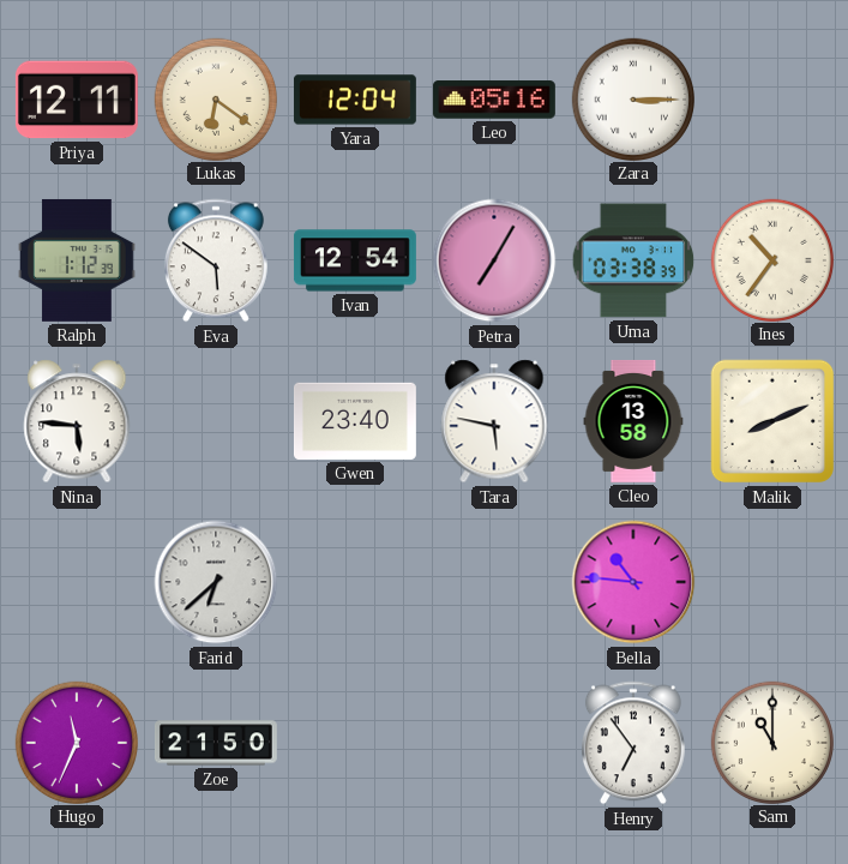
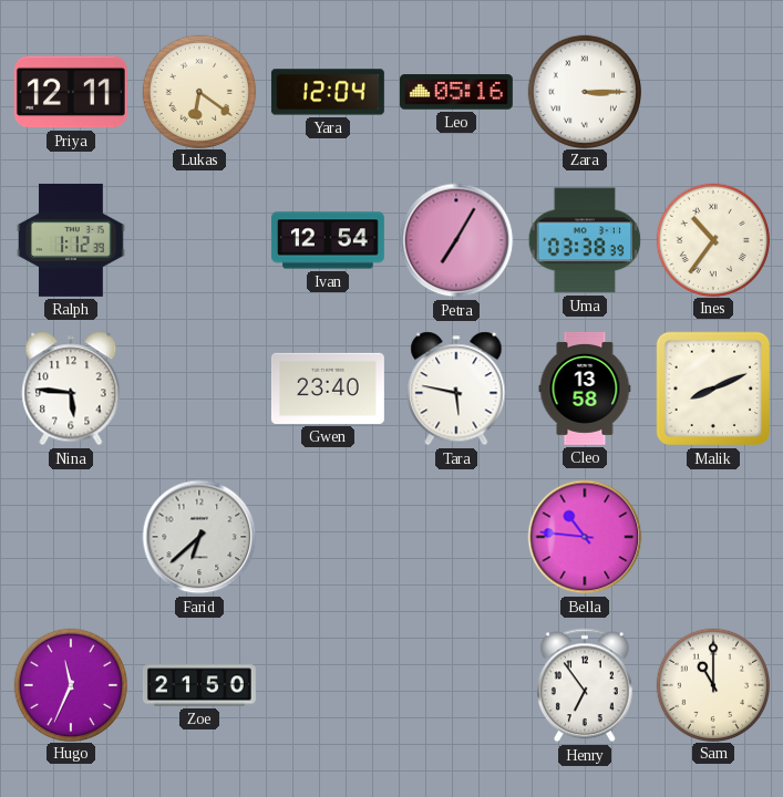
Eva: 5:51 -> none (216, 260)
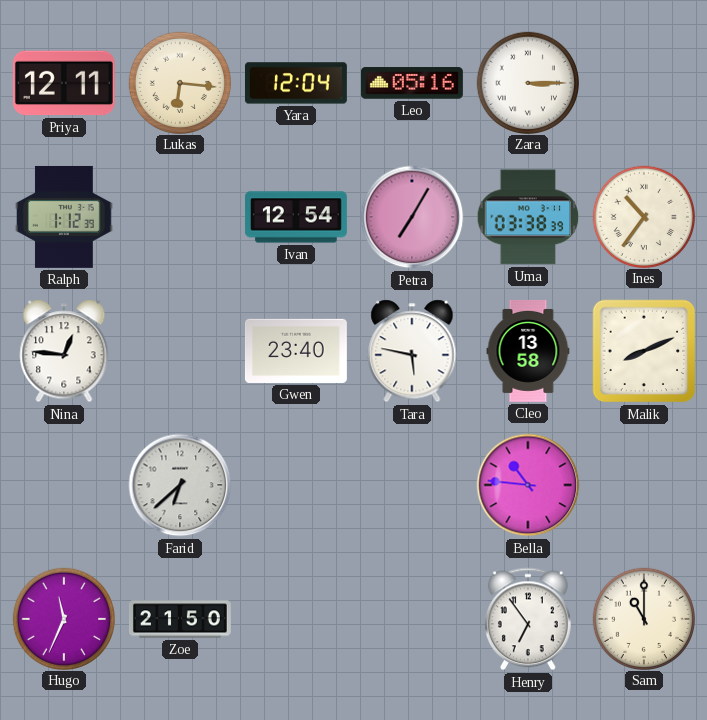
Lukas: 6:21 -> 6:16 (179, 82)
Nina: 5:46 -> 12:46 (64, 351)
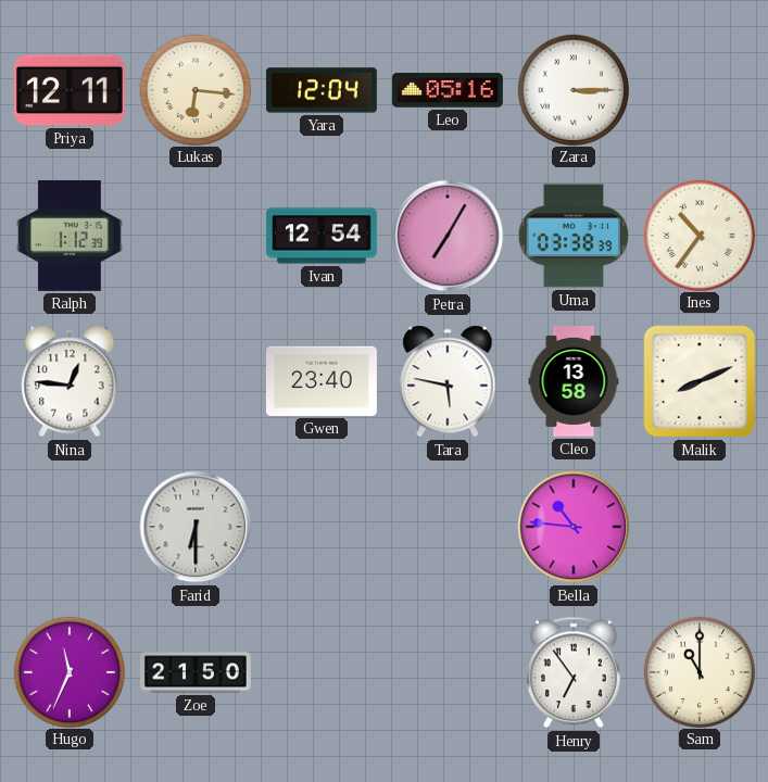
Farid: 6:38 -> 6:30 (196, 527)
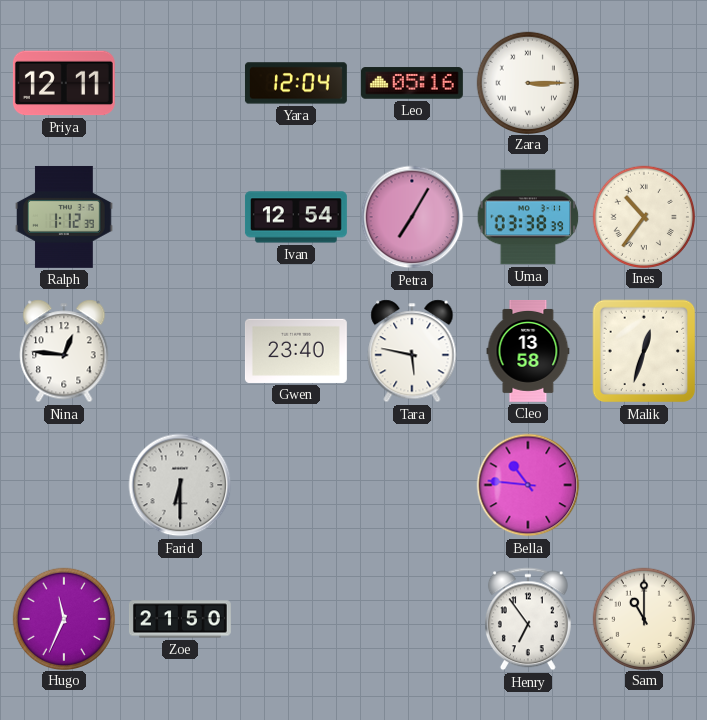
Lukas: 6:16 -> none (194, 89)
Malik: 8:11 -> 12:33 (644, 351)
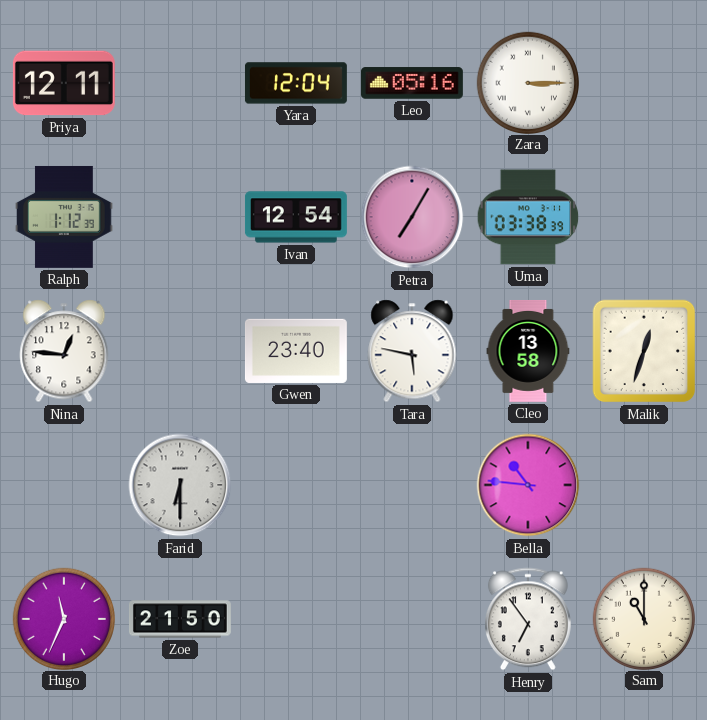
Ines: 10:36 -> none (643, 216)
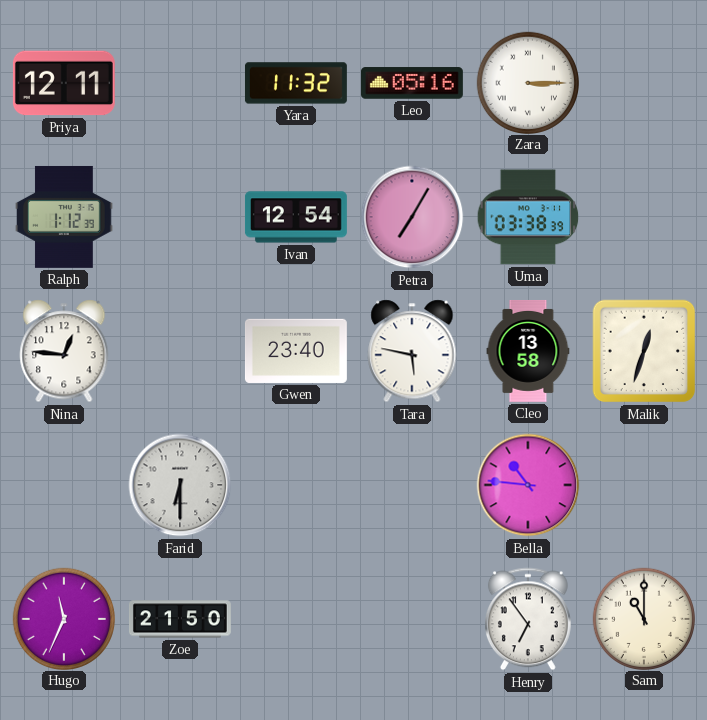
Yara: 12:04 -> 11:32 (296, 83)
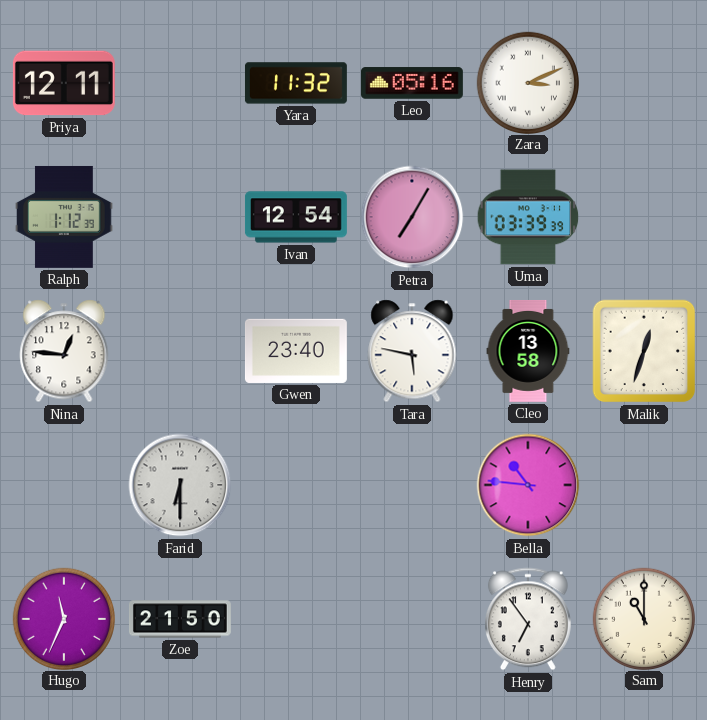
Zara: 3:15 -> 3:11 (527, 82)
Uma: 03:38 -> 03:39 (528, 217)
